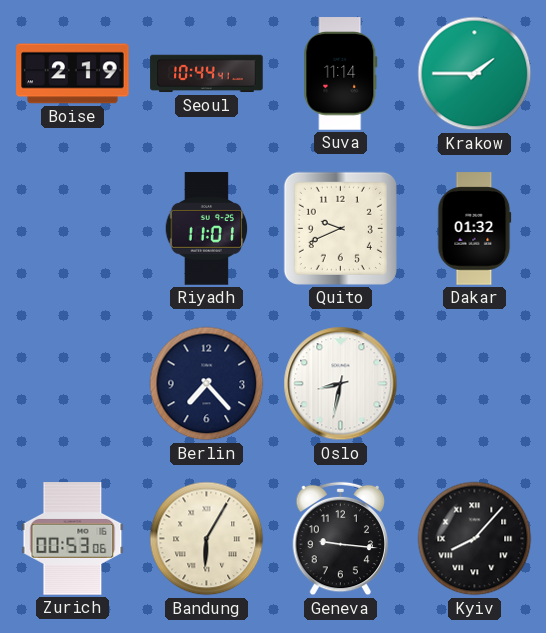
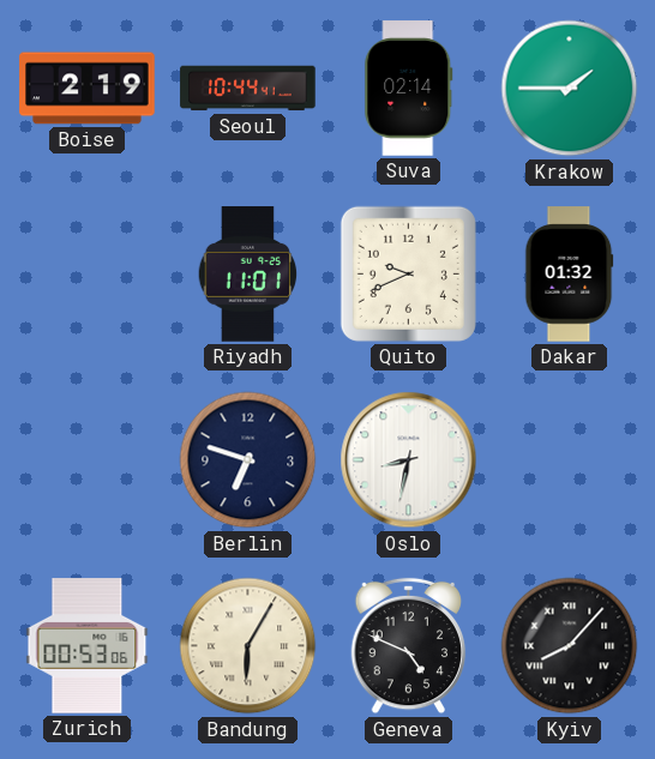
Suva: 11:14 -> 02:14 (409, 89)
Berlin: 7:23 -> 6:48 (248, 460)
Geneva: 9:16 -> 4:49 (409, 646)
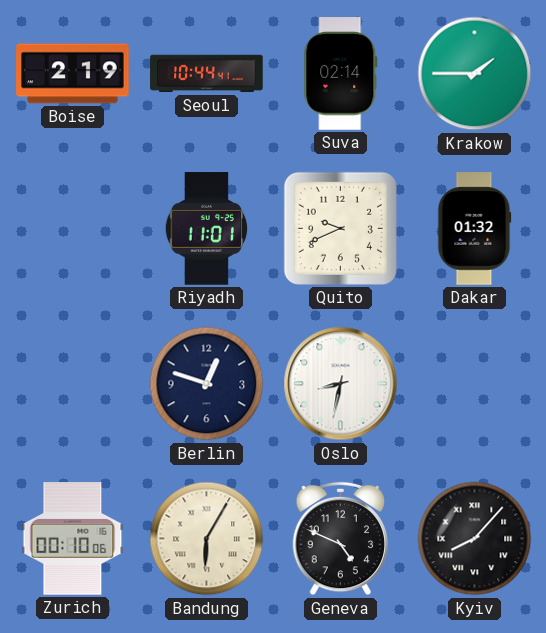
Berlin: 6:48 -> 12:48 (207, 384)
Zurich: 00:53 -> 00:10 (73, 539)
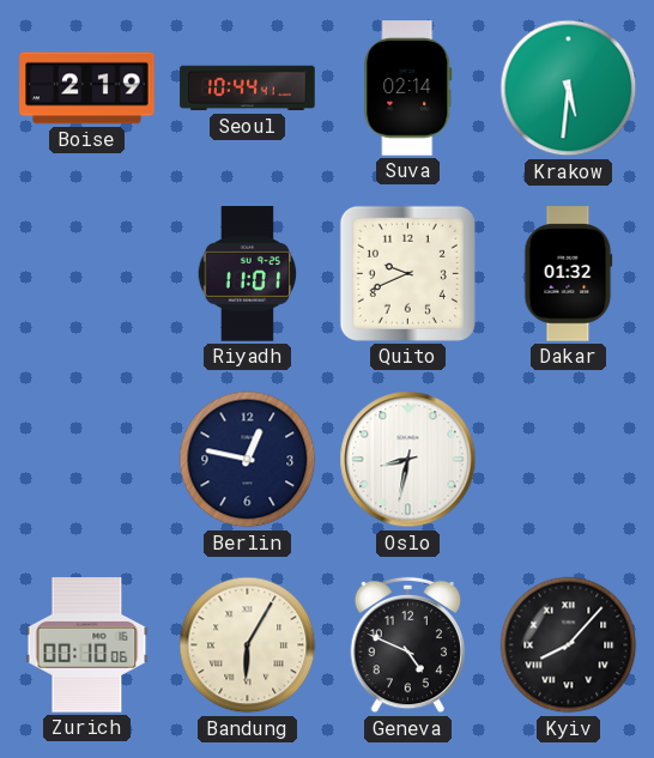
Krakow: 1:45 -> 5:31 (569, 89)
Berlin: 12:48 -> 12:47 (248, 460)
